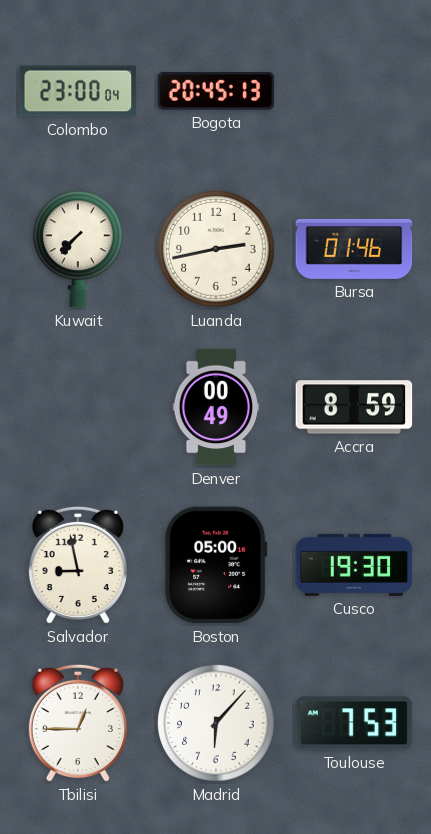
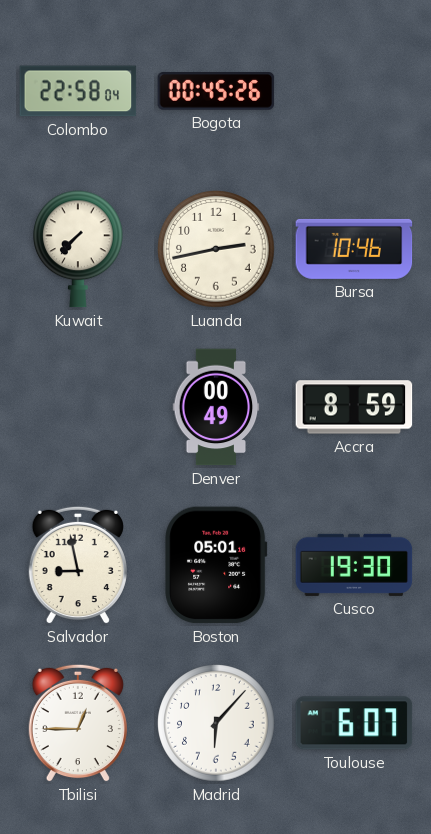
Colombo: 23:00 -> 22:58 (78, 91)
Bogota: 20:45 -> 00:45 (216, 92)
Bursa: 01:46 -> 10:46 (354, 249)
Boston: 05:00 -> 05:01 (216, 565)
Toulouse: 7:53 -> 6:07 (354, 723)
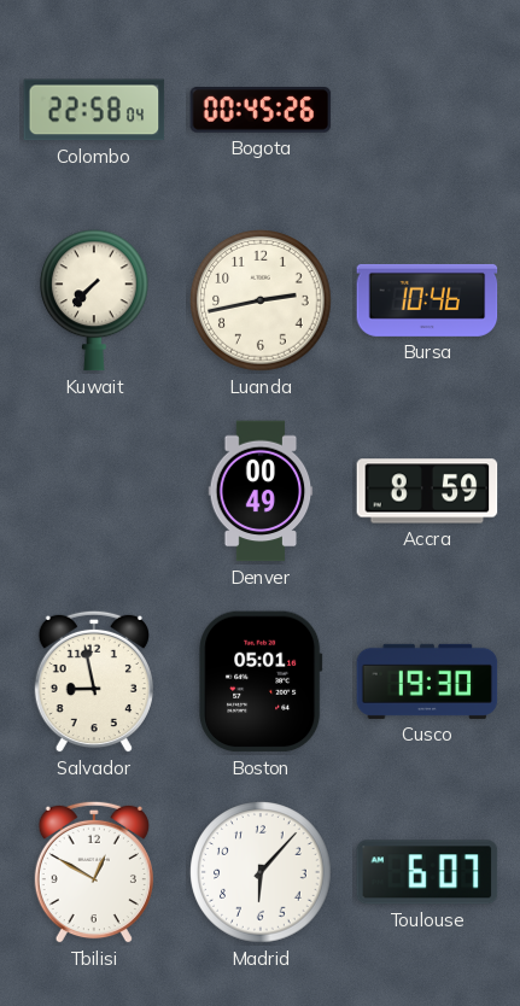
Tbilisi: 12:45 -> 12:50 (94, 872)
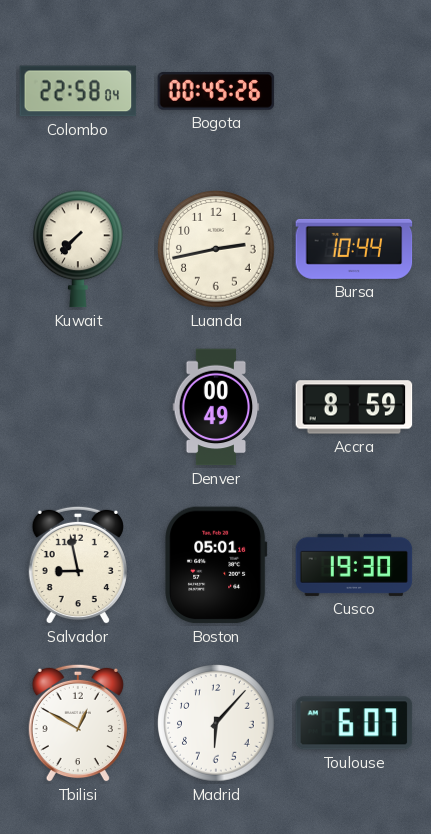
Bursa: 10:46 -> 10:44 (354, 249)
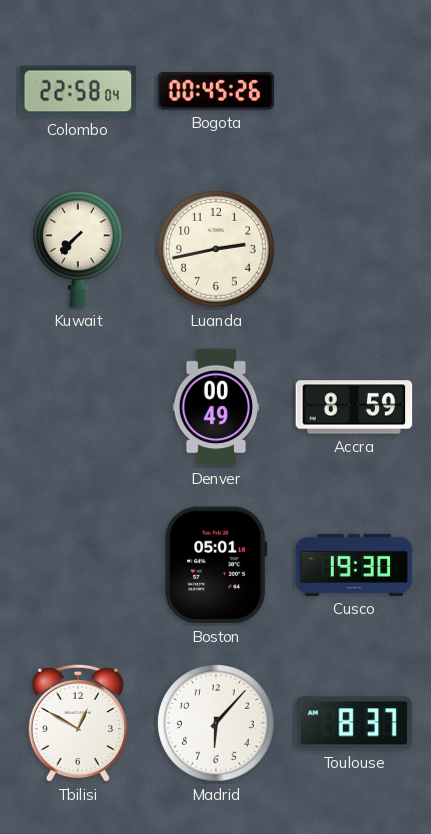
Bursa: 10:44 -> none (354, 249)
Salvador: 8:58 -> none (78, 565)
Toulouse: 6:07 -> 8:37 (354, 723)
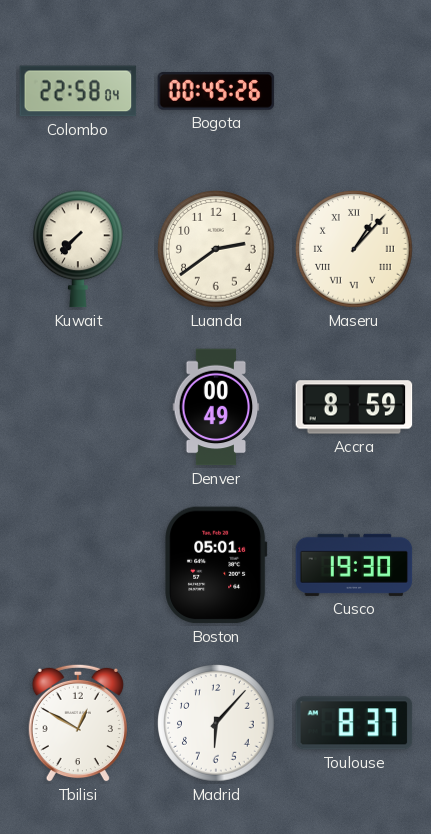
Luanda: 2:43 -> 2:39 (216, 249)
Maseru: none -> 1:07 (354, 249)
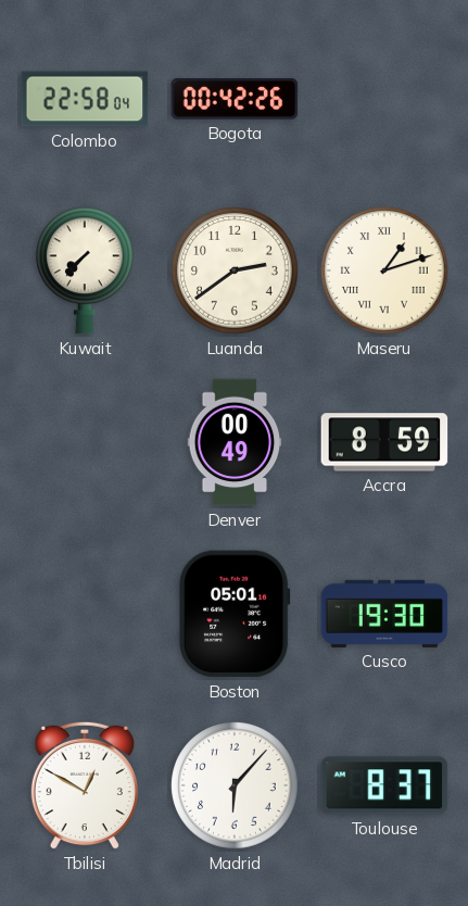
Bogota: 00:45 -> 00:42 (235, 100)
Maseru: 1:07 -> 1:12 (384, 270)
